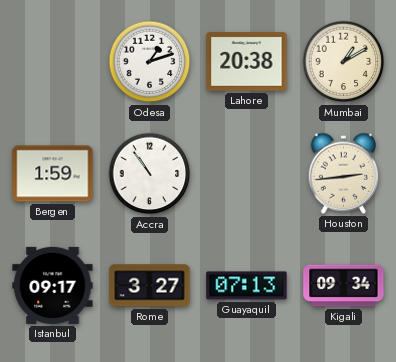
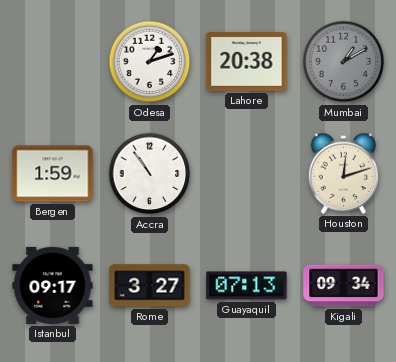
Mumbai dial: cream -> grey (344, 62)
Houston: 2:44 -> 12:12 (343, 173)
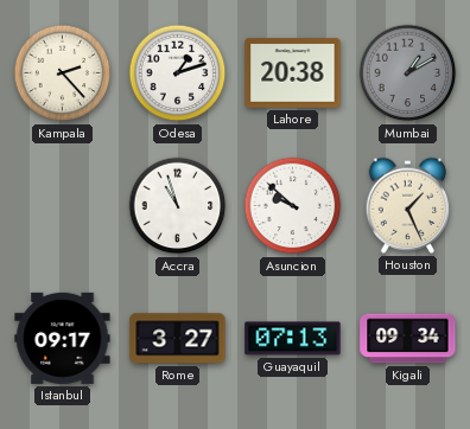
Kampala: none -> 2:23 (63, 73)
Bergen: 1:59 -> none (53, 174)
Accra: 10:54 -> 10:57 (178, 206)
Asuncion: none -> 9:52 (293, 206)
Houston: 12:12 -> 1:26 (407, 205)
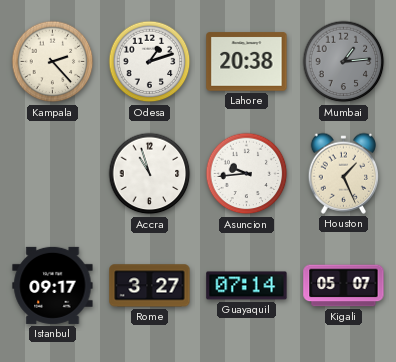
Mumbai: 1:10 -> 1:14 (344, 62)
Asuncion: 9:52 -> 9:44 (247, 174)
Guayaquil: 07:13 -> 07:14 (247, 286)
Kigali: 09:34 -> 05:07 (344, 286)
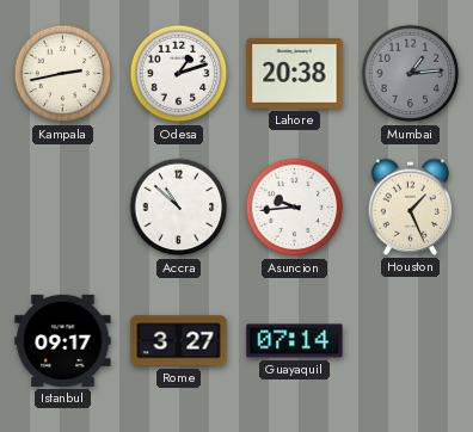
Kampala: 2:23 -> 2:43 (63, 74)
Accra: 10:57 -> 10:52 (179, 208)
Kigali: 05:07 -> none (344, 286)
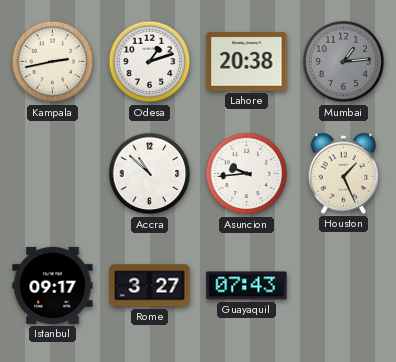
Guayaquil: 07:14 -> 07:43 (247, 286)
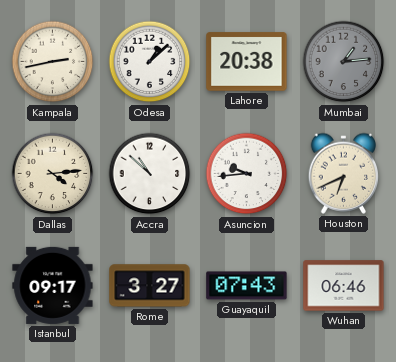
Odesa: 1:12 -> 1:08 (150, 62)
Dallas: none -> 4:14 (53, 174)
Houston: 1:26 -> 6:41 (343, 173)
Wuhan: none -> 06:46 (344, 286)
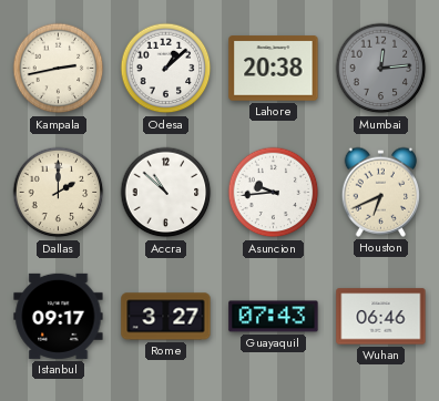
Mumbai: 1:14 -> 12:14 (381, 69)
Dallas: 4:14 -> 2:00 (59, 193)
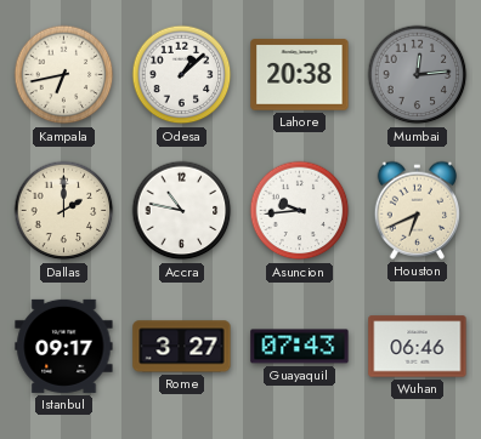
Kampala: 2:43 -> 6:43 (64, 75)
Accra: 10:52 -> 10:47 (182, 211)
